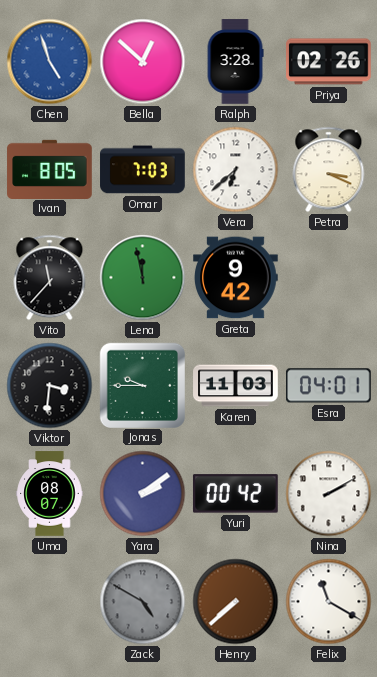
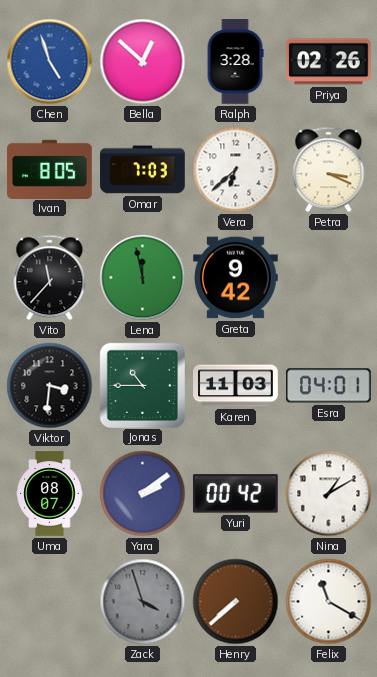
Jonas: 9:45 -> 10:45 (142, 385)
Nina: 2:10 -> 1:10 (329, 494)
Zack: 4:50 -> 3:57 (143, 602)
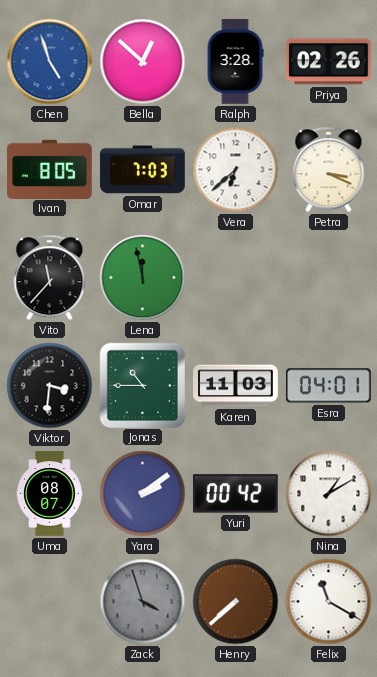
Greta: 9:42 -> none (236, 278)
